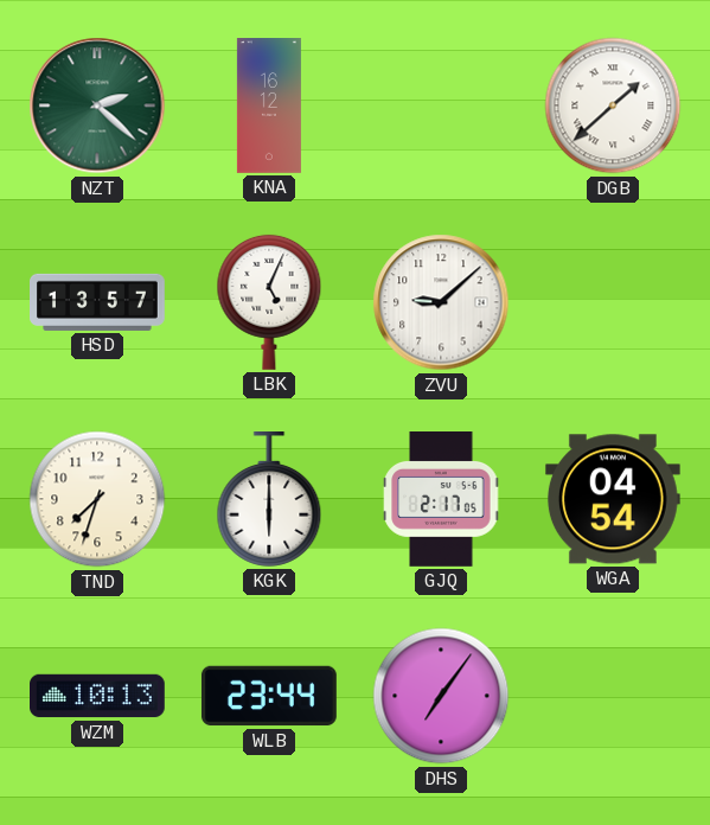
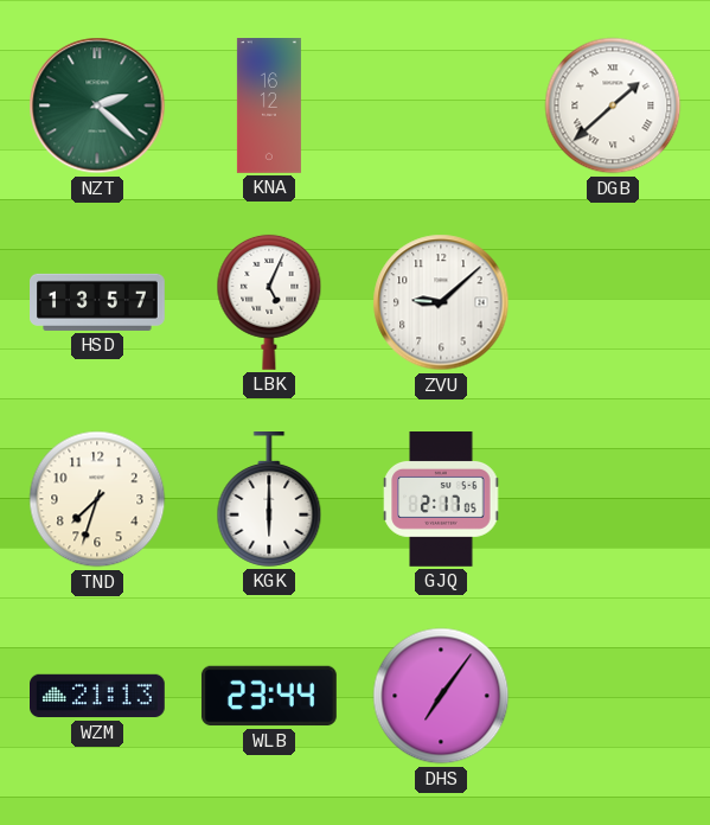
WGA: 04:54 -> none (613, 499)
WZM: 10:13 -> 21:13 (98, 696)
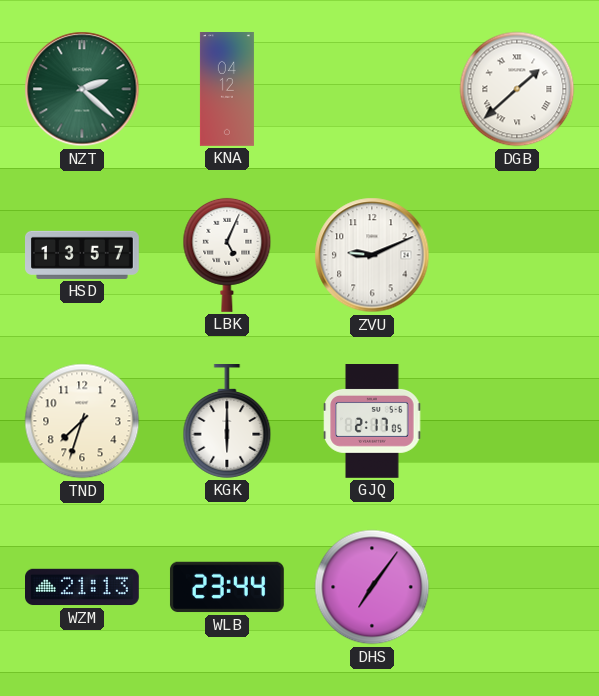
KNA: 16:12 -> 04:12 (227, 89)
ZVU: 9:08 -> 9:11 (372, 255)
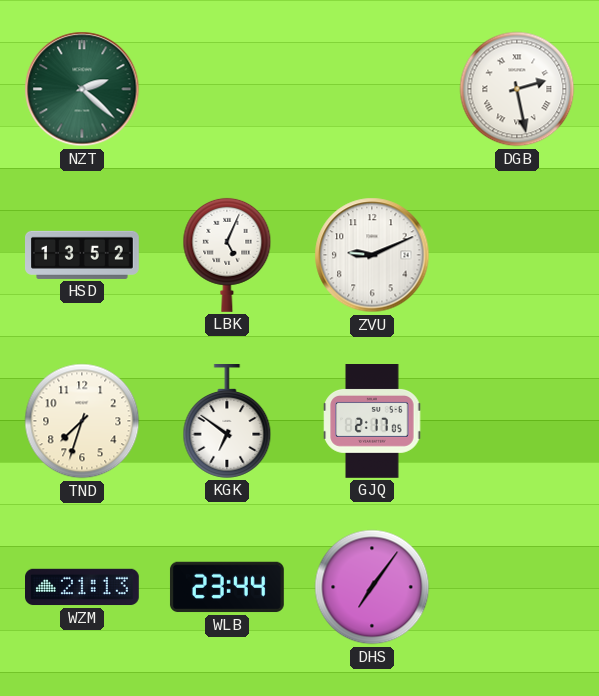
KNA: 04:12 -> none (227, 89)
DGB: 1:38 -> 2:28 (517, 89)
HSD: 13:57 -> 13:52 (83, 255)
KGK: 6:00 -> 6:51 (227, 422)
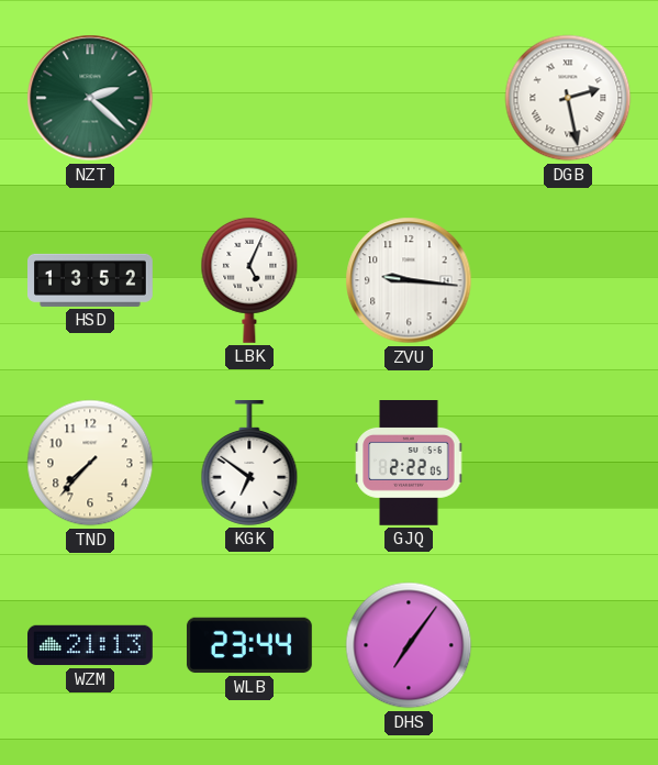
ZVU: 9:11 -> 9:16 (409, 280)
TND: 7:33 -> 7:37 (90, 463)
GJQ: 2:17 -> 2:22 (409, 464)
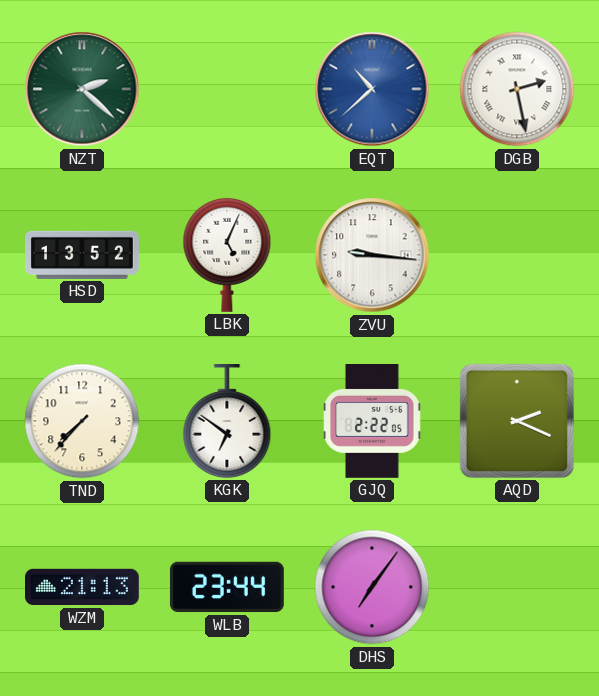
EQT: none -> 10:38 (372, 89)
AQD: none -> 2:19 (517, 421)
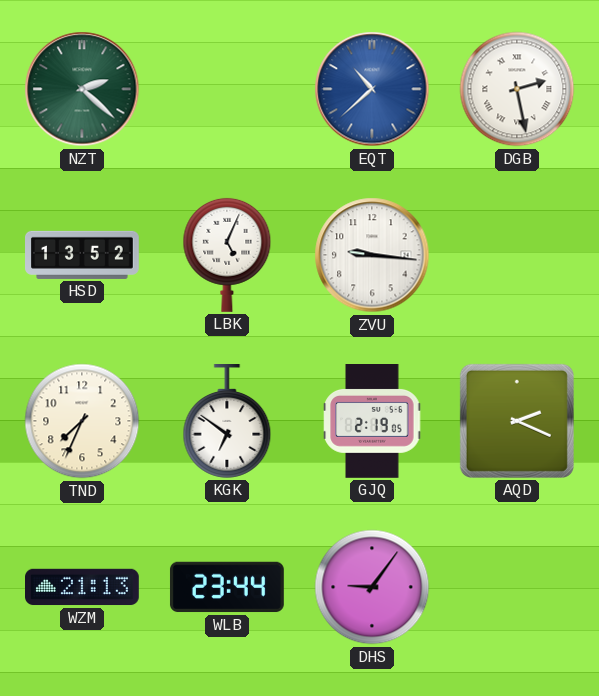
TND: 7:37 -> 7:34 (82, 421)
GJQ: 2:22 -> 2:19 (372, 422)
DHS: 7:06 -> 9:06 (372, 587)
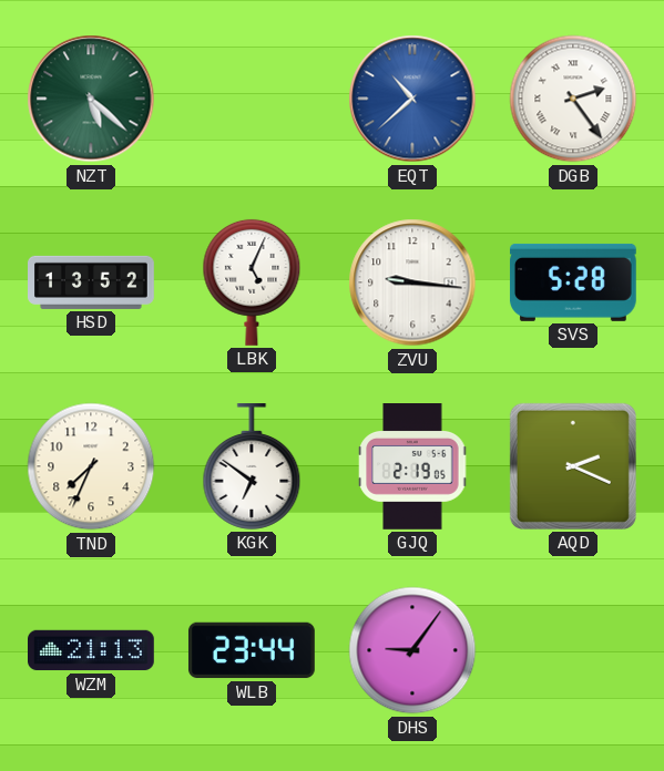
NZT: 2:22 -> 5:22 (91, 99)
DGB: 2:28 -> 2:24 (573, 99)
SVS: none -> 5:28 (573, 282)
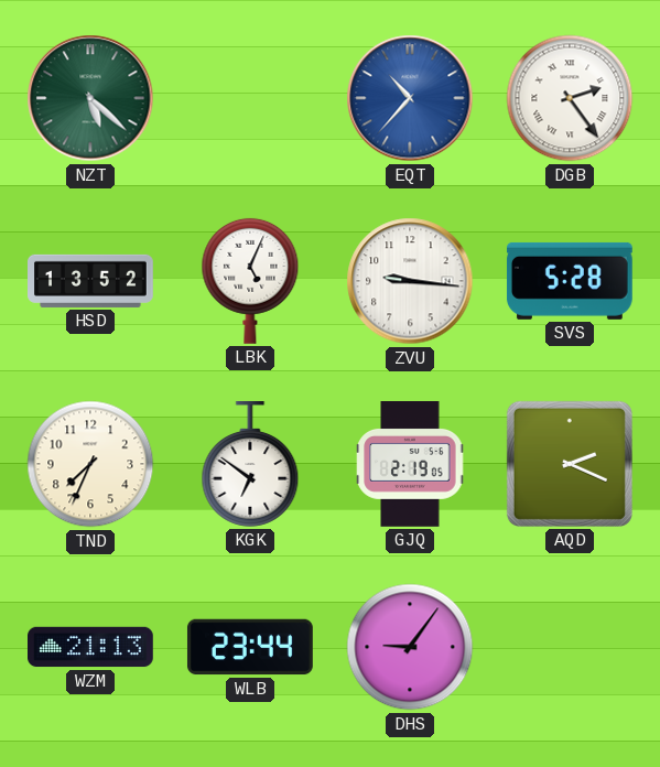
EQT: 10:38 -> 10:37 (410, 98)
